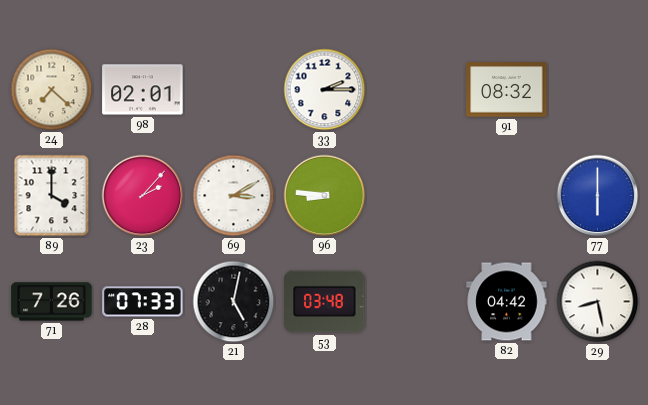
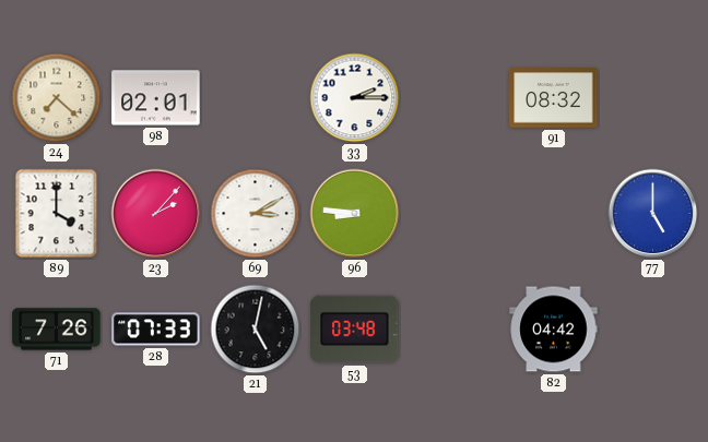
77: 6:00 -> 5:00 (653, 214)
29: 8:28 -> none (598, 302)
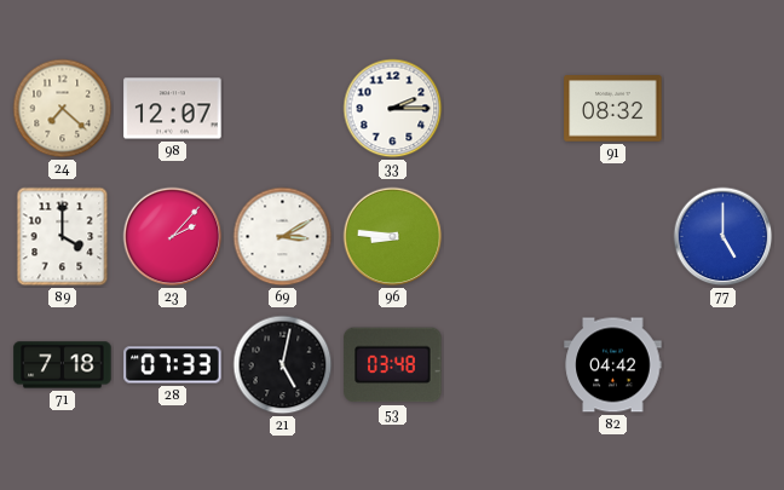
98: 02:01 -> 12:07 (173, 109)
71: 7:26 -> 7:18 (63, 365)
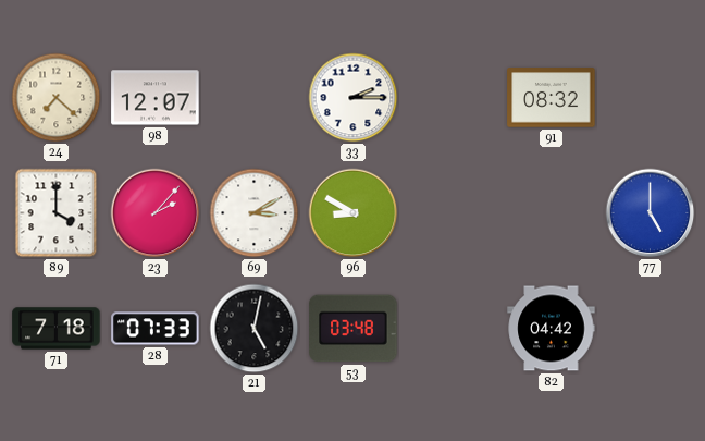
96: 8:46 -> 8:50 (354, 213)
